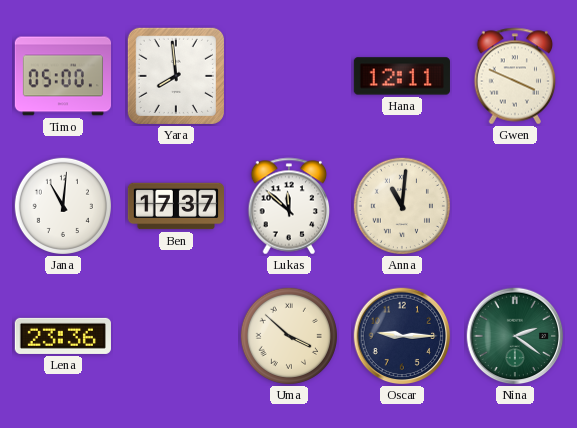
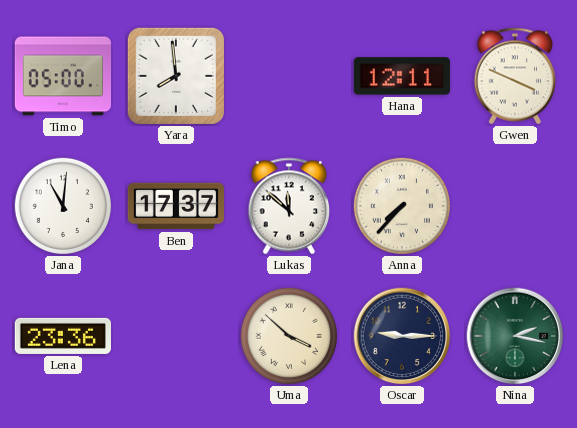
Anna: 11:01 -> 7:37 (402, 206)
Nina: 2:21 -> 2:17 (515, 336)
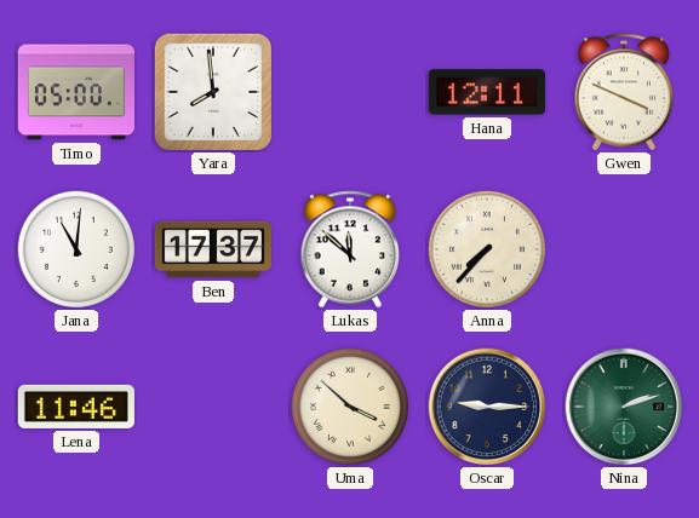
Lena: 23:36 -> 11:46 (76, 407)
Nina: 2:17 -> 2:12 (624, 407)
